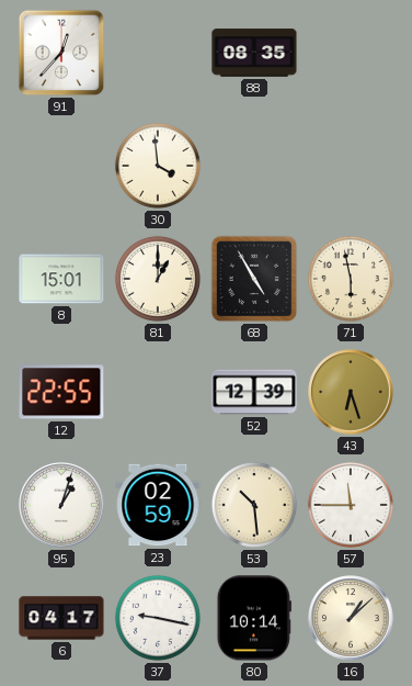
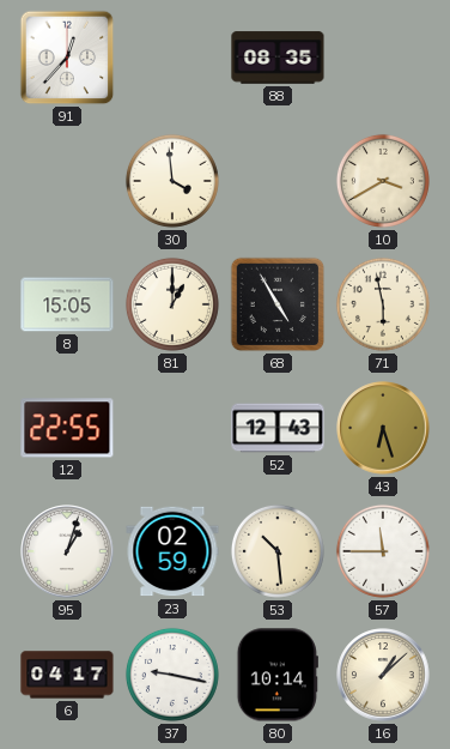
10: none -> 3:40 (383, 181)
8: 15:01 -> 15:05 (67, 304)
52: 12:39 -> 12:43 (278, 428)
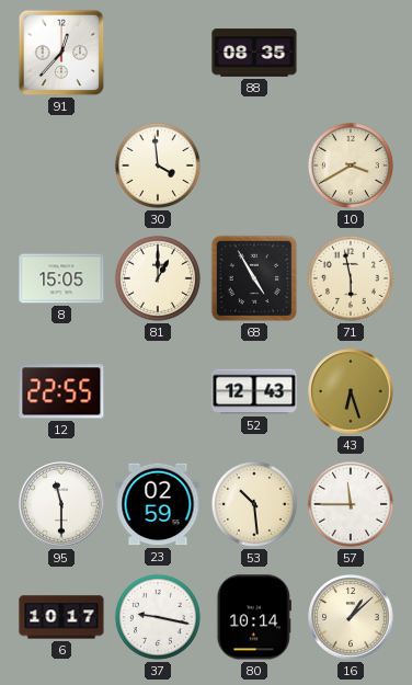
95: 1:03 -> 11:30 (61, 504)
6: 04:17 -> 10:17 (61, 617)
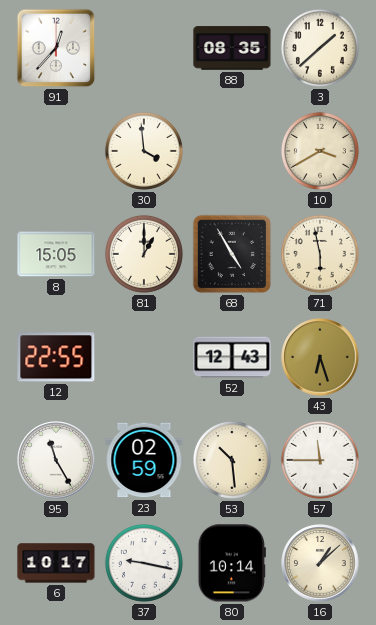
3: none -> 1:38 (320, 48)
95: 11:30 -> 11:25 (56, 460)
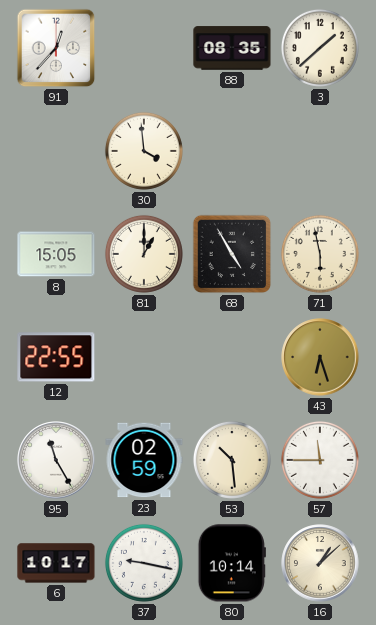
10: 3:40 -> none (320, 151)
52: 12:43 -> none (232, 357)
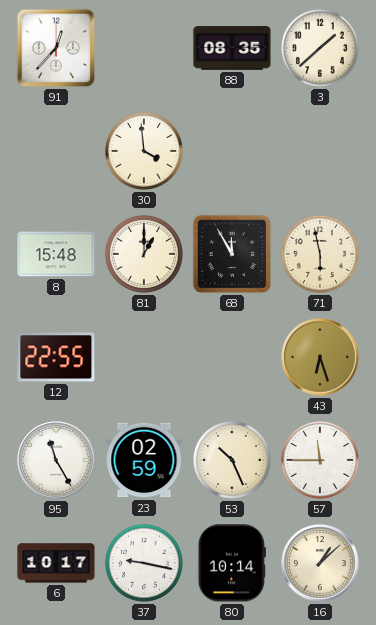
8: 15:05 -> 15:48 (56, 254)
68: 4:55 -> 11:55 (232, 254)
53: 10:29 -> 10:26 (232, 460)
